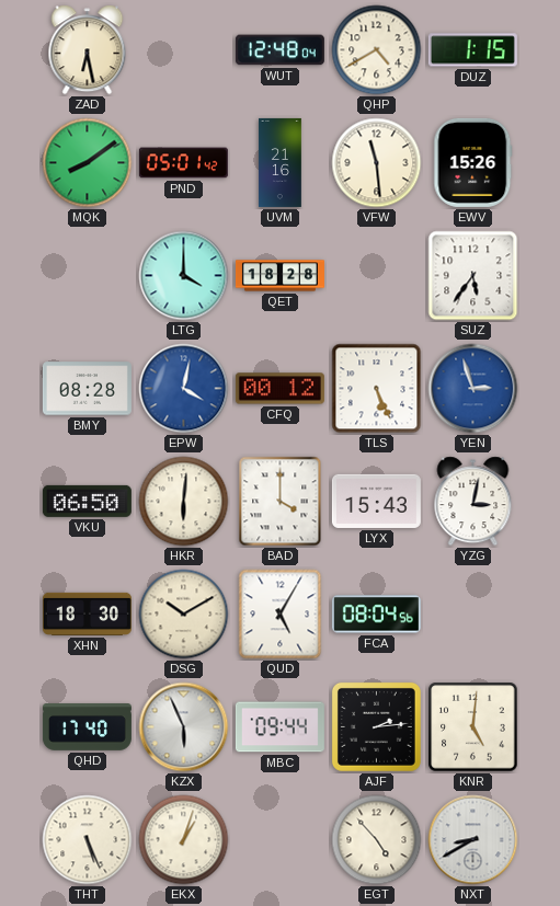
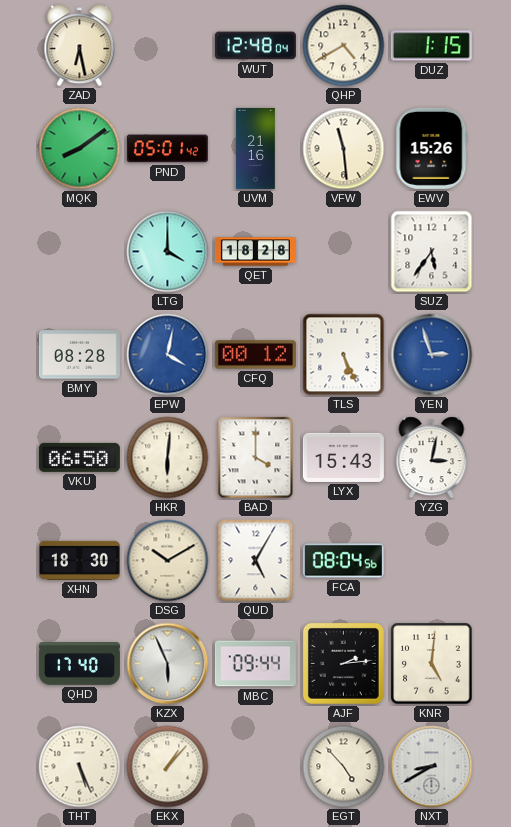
EKX: 1:03 -> 1:07 (168, 767)
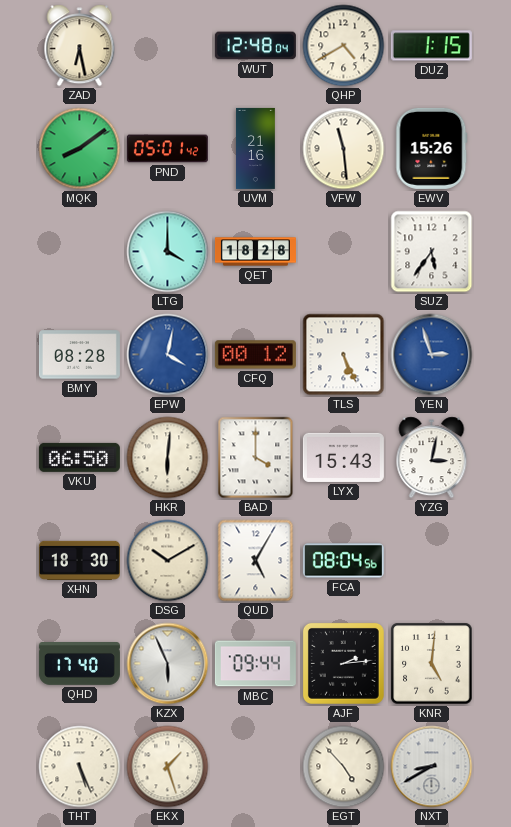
EKX: 1:07 -> 1:27 (168, 767)
